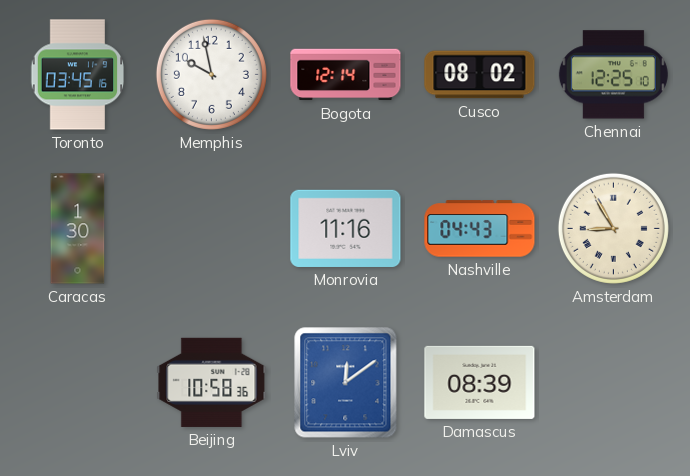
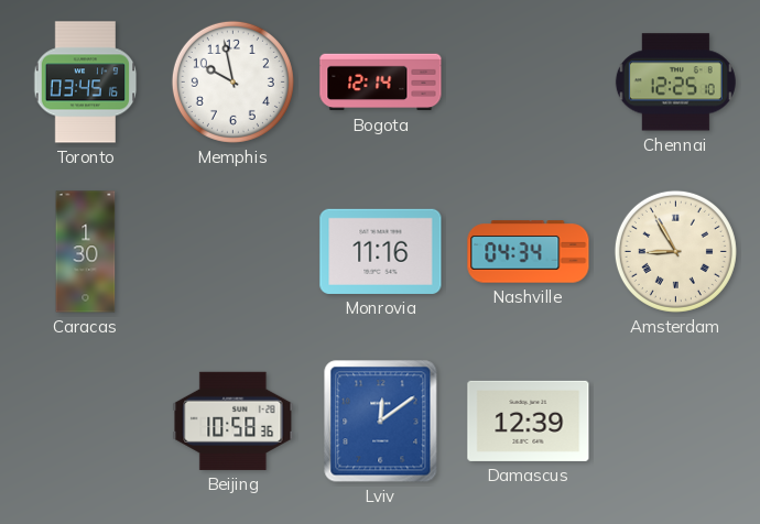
Cusco: 08:02 -> none (480, 75)
Nashville: 04:43 -> 04:34 (529, 252)
Damascus: 08:39 -> 12:39 (529, 421)
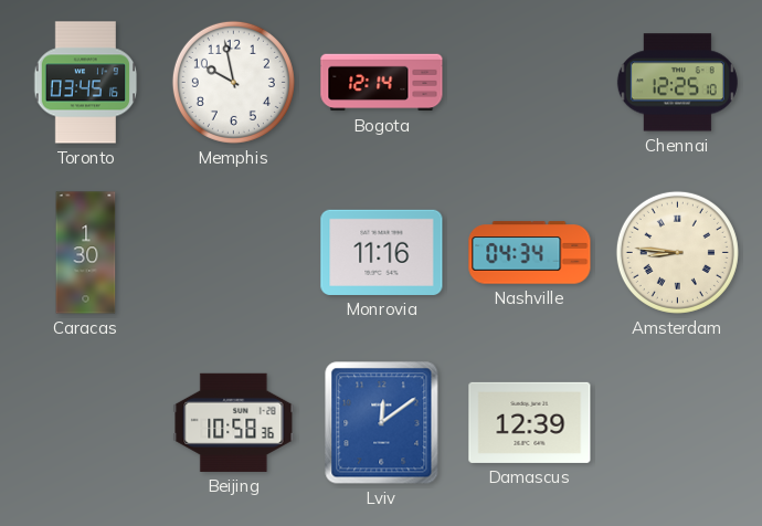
Amsterdam: 8:55 -> 8:46 (677, 252)
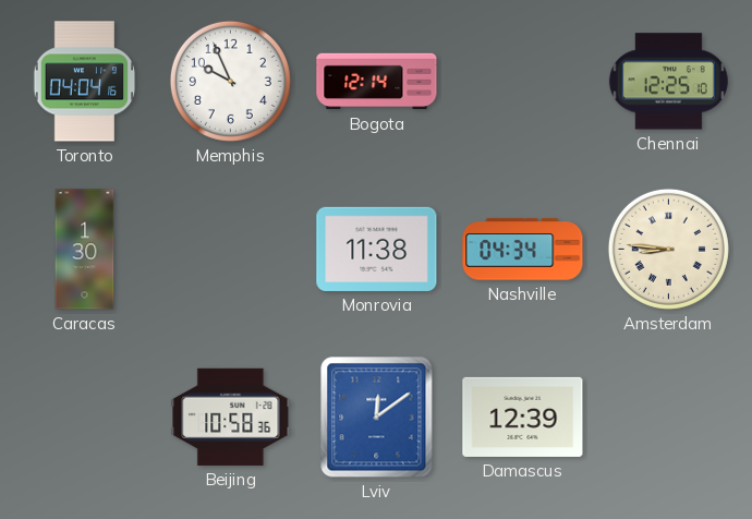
Toronto: 03:45 -> 04:04 (85, 82)
Memphis: 9:58 -> 9:56 (230, 81)
Monrovia: 11:16 -> 11:38 (377, 249)
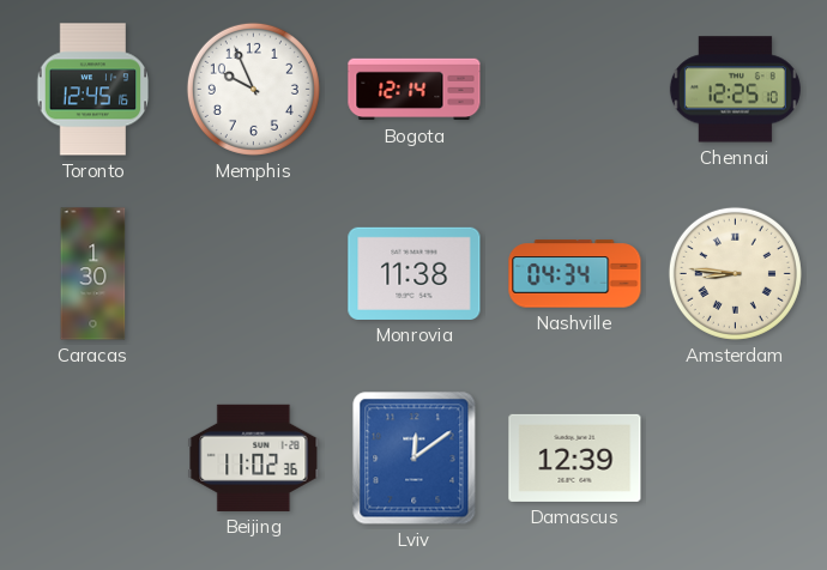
Toronto: 04:04 -> 12:45 (93, 90)
Beijing: 10:58 -> 11:02 (254, 457)
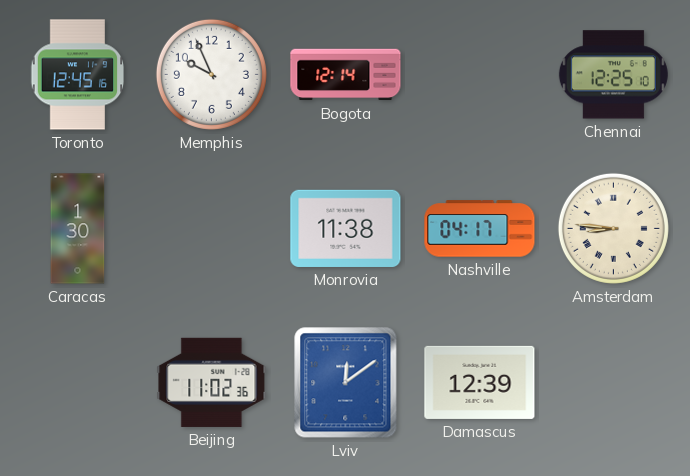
Nashville: 04:34 -> 04:17 (480, 229)
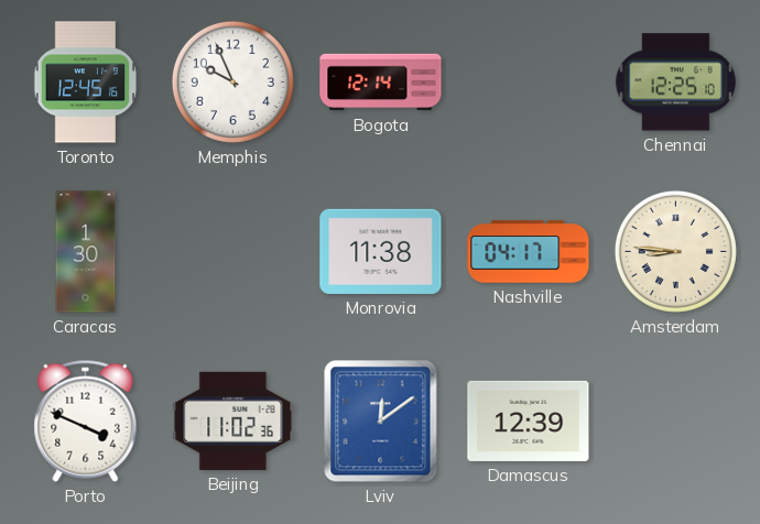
Porto: none -> 3:49 (86, 421)
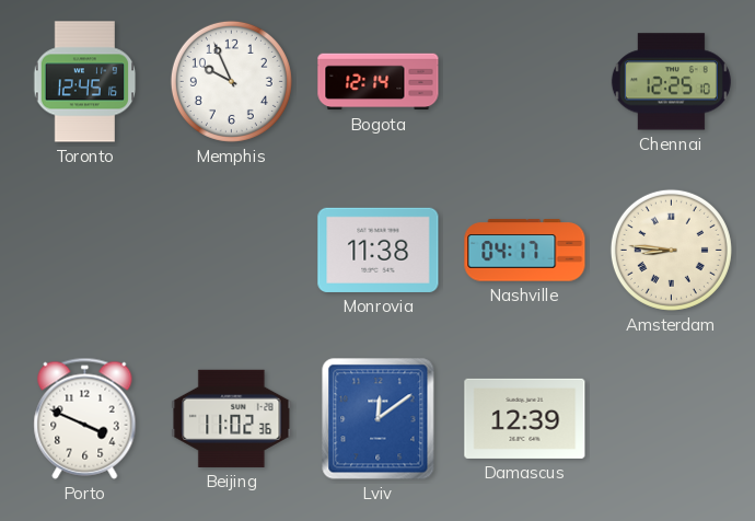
Caracas: 1:30 -> none (86, 252)
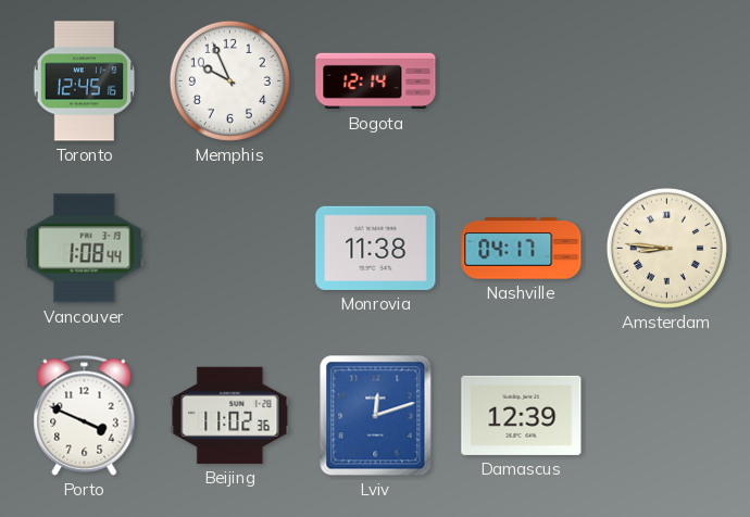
Chennai: 12:25 -> none (671, 82)
Vancouver: none -> 1:08 (85, 249)
Lviv: 12:09 -> 12:12 (376, 416)
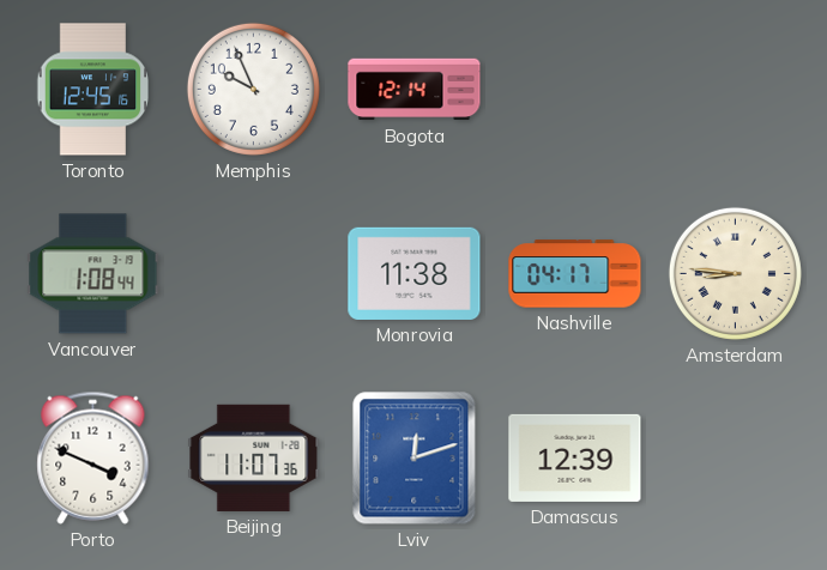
Beijing: 11:02 -> 11:07 (254, 457)
